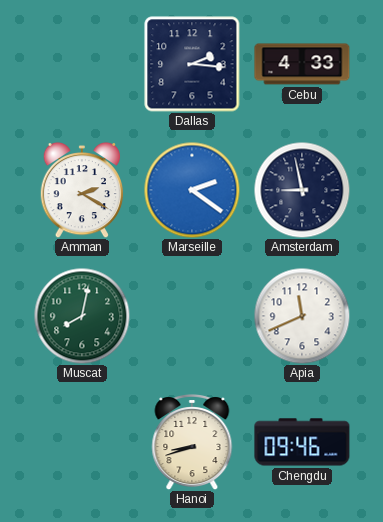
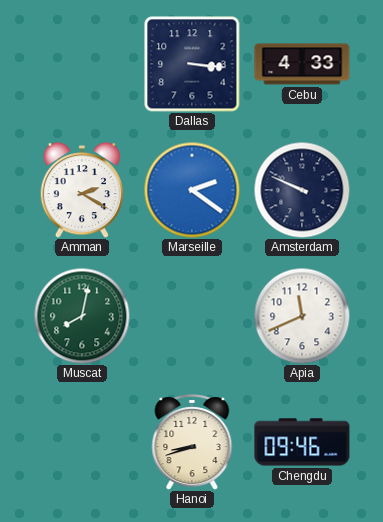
Dallas: 2:16 -> 3:16 (192, 64)
Amsterdam: 8:58 -> 9:49 (302, 190)
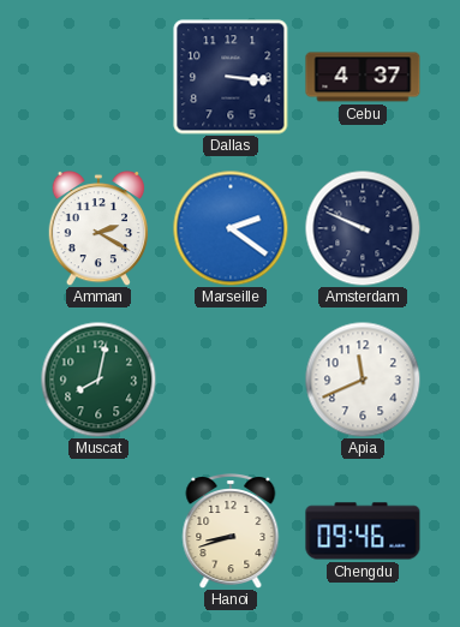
Cebu: 4:33 -> 4:37 (363, 77)
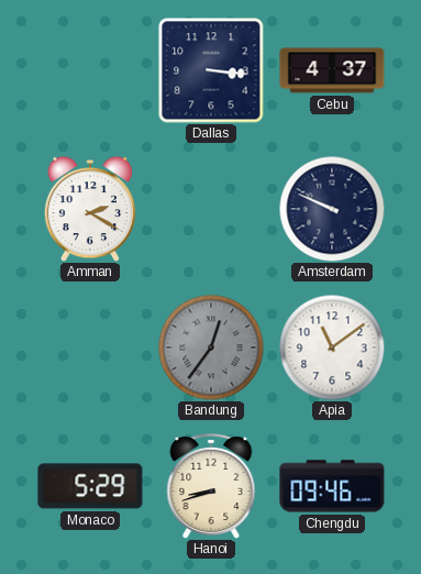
Marseille: 2:21 -> none (231, 228)
Muscat: 8:02 -> none (98, 380)
Bandung: none -> 12:36 (211, 347)
Apia: 11:41 -> 11:09 (332, 347)
Monaco: none -> 5:29 (90, 486)
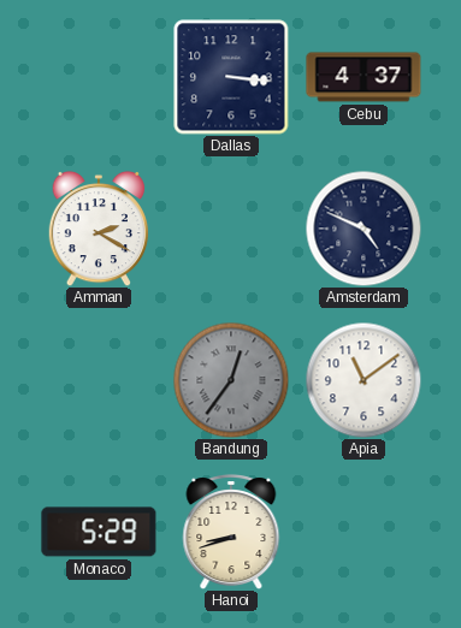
Amsterdam: 9:49 -> 4:49 (364, 229)
Chengdu: 09:46 -> none (332, 486)
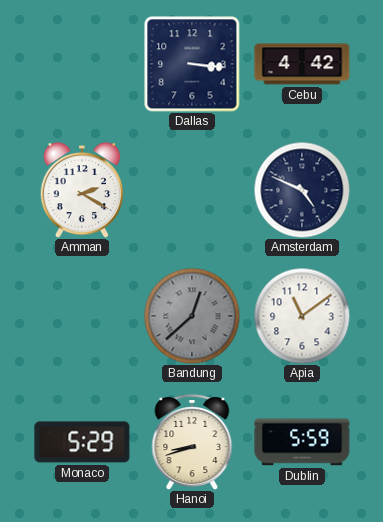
Cebu: 4:37 -> 4:42 (302, 64)
Bandung: 12:36 -> 12:38 (192, 316)
Dublin: none -> 5:59 (302, 442)
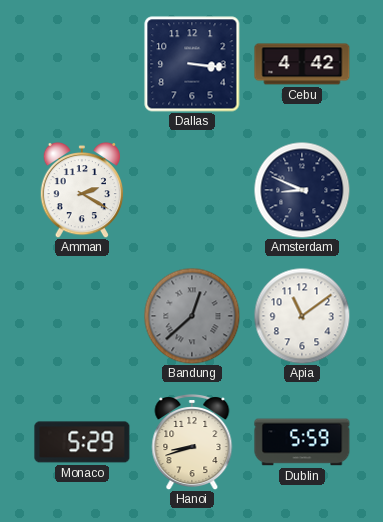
Amsterdam: 4:49 -> 8:49 (302, 190)
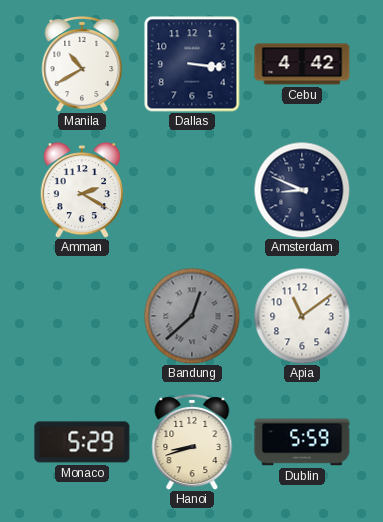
Manila: none -> 10:40 (82, 65)
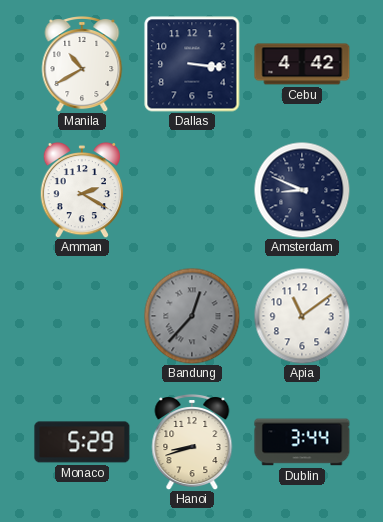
Bandung: 12:38 -> 12:37 (192, 316)
Dublin: 5:59 -> 3:44 (302, 442)
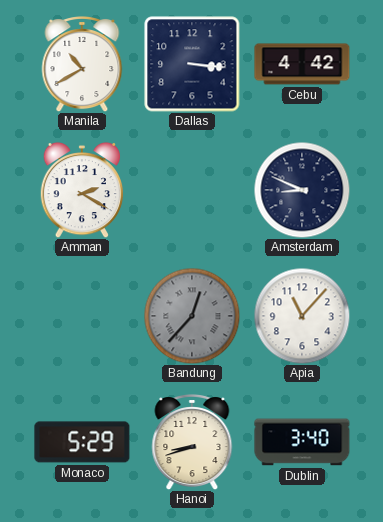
Apia: 11:09 -> 11:07 (302, 316)
Dublin: 3:44 -> 3:40 (302, 442)
